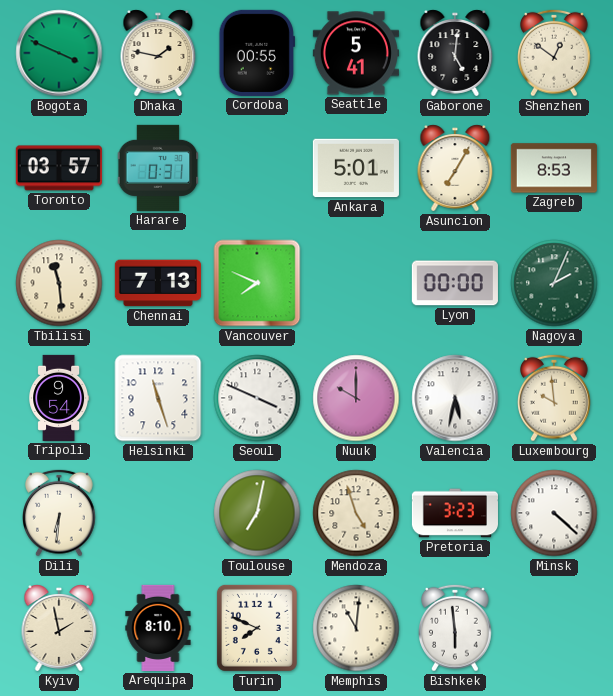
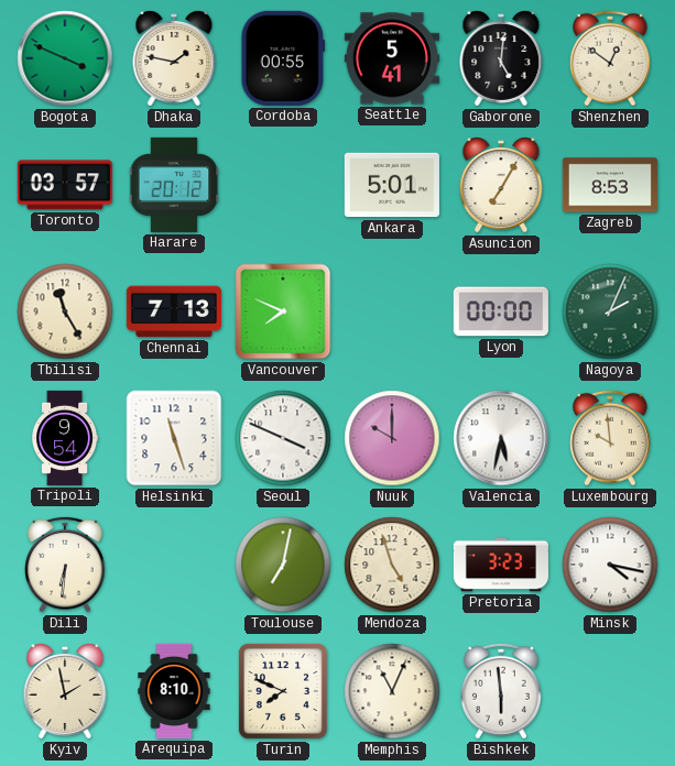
Harare: 0:31 -> 20:12 (174, 185)
Tbilisi: 11:29 -> 11:25 (65, 311)
Minsk: 4:22 -> 4:17 (610, 565)
Memphis: 11:01 -> 11:04 (392, 691)
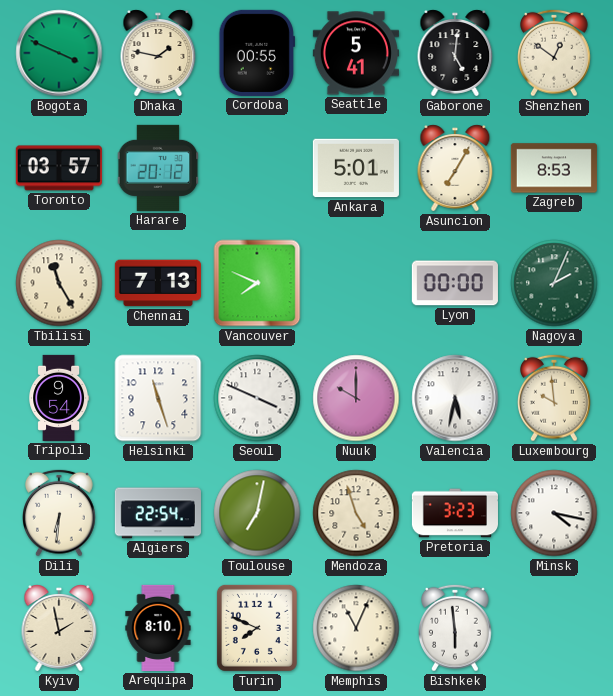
Algiers: none -> 22:54 (158, 513)
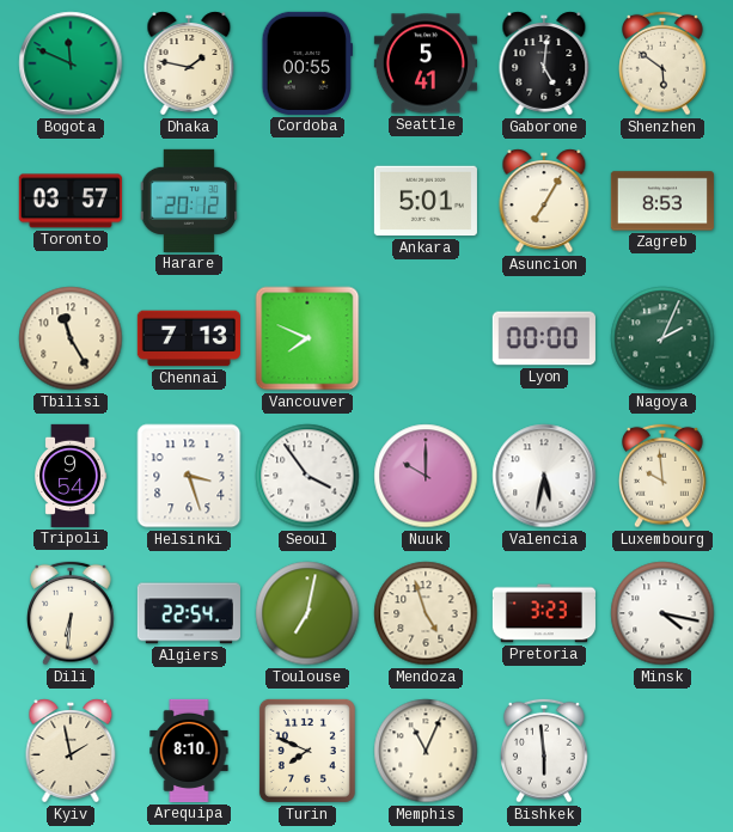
Bogota: 3:49 -> 11:49 (71, 63)
Shenzhen: 12:51 -> 5:51 (664, 63)
Helsinki: 11:27 -> 3:27 (189, 476)
Seoul: 3:49 -> 3:54 (307, 476)
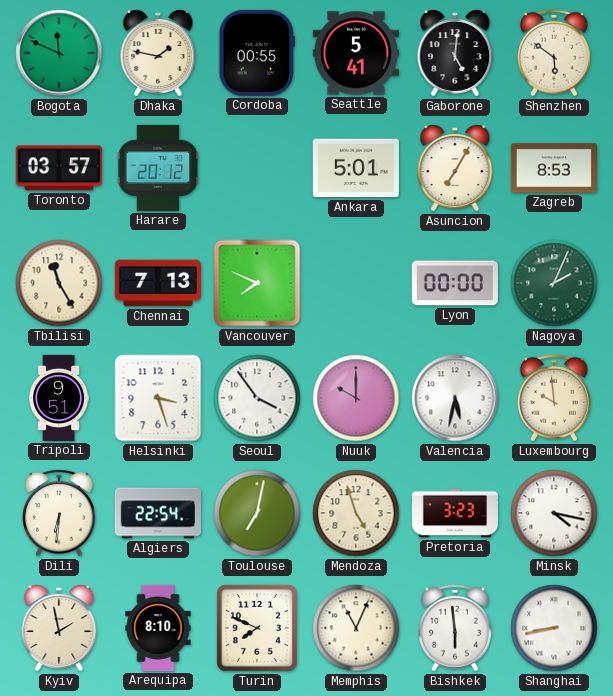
Tripoli: 9:54 -> 9:51 (59, 398)
Shanghai: none -> 8:43 (554, 628)
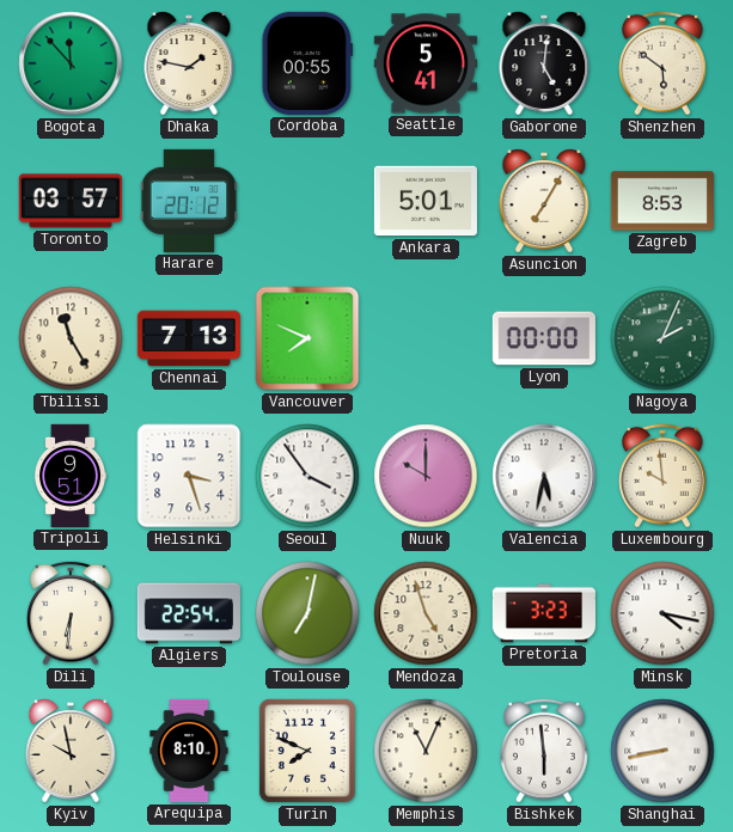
Bogota: 11:49 -> 11:53 (71, 63)
Kyiv: 1:58 -> 9:58 (71, 751)
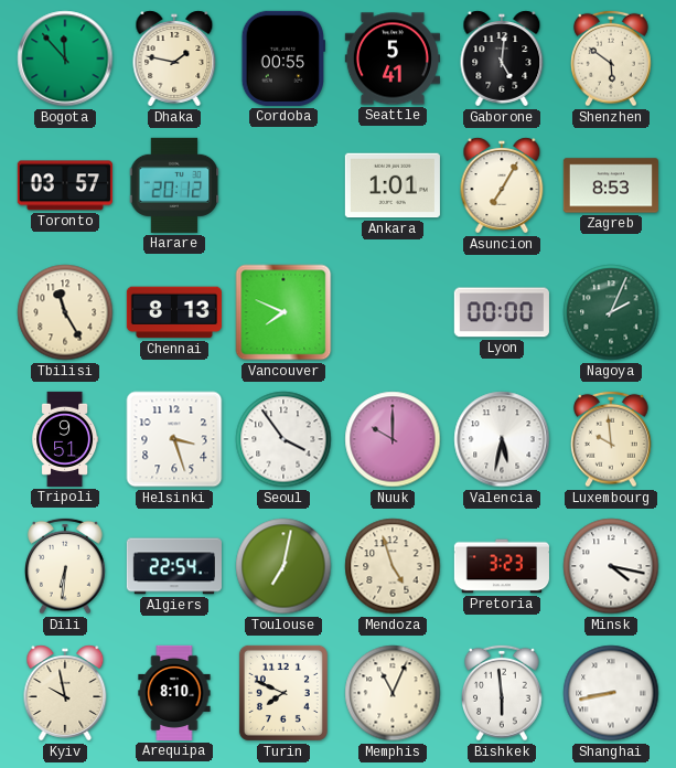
Ankara: 5:01 -> 1:01 (393, 185)
Chennai: 7:13 -> 8:13 (174, 312)
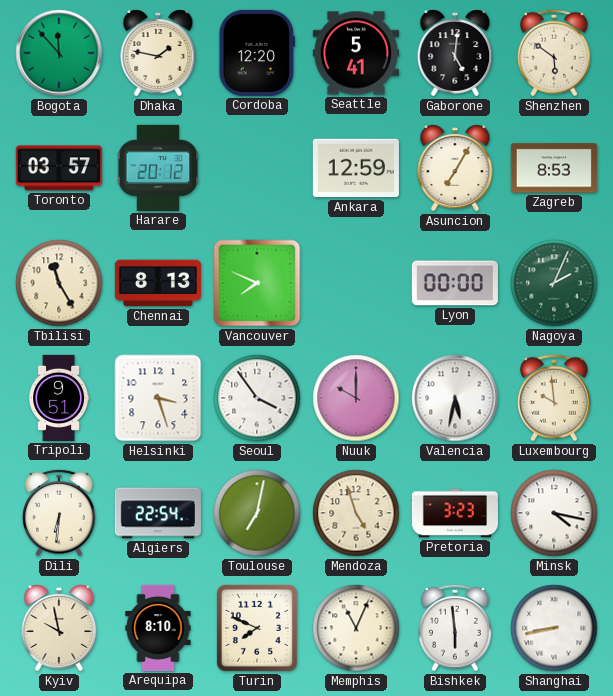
Cordoba: 00:55 -> 12:20 (256, 53)
Ankara: 1:01 -> 12:59 (356, 168)
